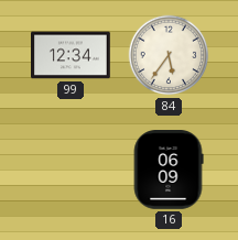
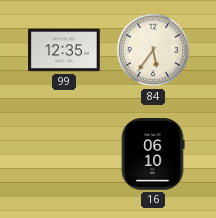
99: 12:34 -> 12:35 (65, 50)
16: 06:09 -> 06:10 (153, 155)
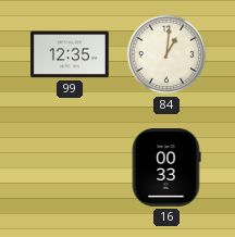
84: 5:36 -> 1:01 (166, 54)
16: 06:10 -> 00:33 (166, 169)
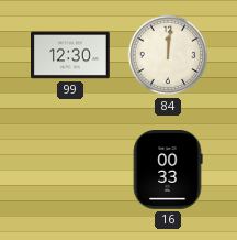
99: 12:35 -> 12:30 (71, 55)
84: 1:01 -> 12:01 (168, 55)
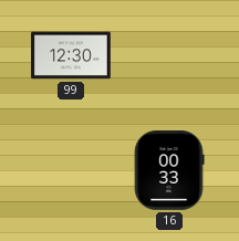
84: 12:01 -> none (168, 55)
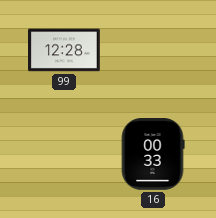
99: 12:30 -> 12:28 (65, 50)
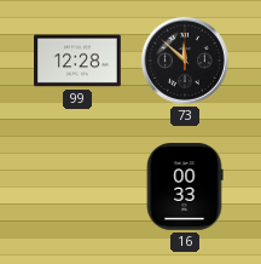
73: none -> 11:52 (185, 61)
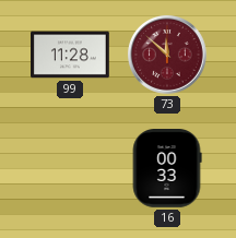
99: 12:28 -> 11:28 (71, 55)
73 dial: black -> burgundy (167, 55)
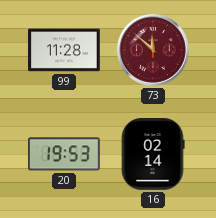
20: none -> 19:53 (65, 154)
16: 00:33 -> 02:14 (153, 155)
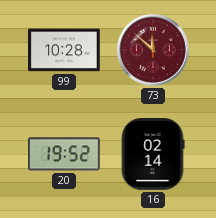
99: 11:28 -> 10:28 (65, 50)
20: 19:53 -> 19:52 (65, 154)
